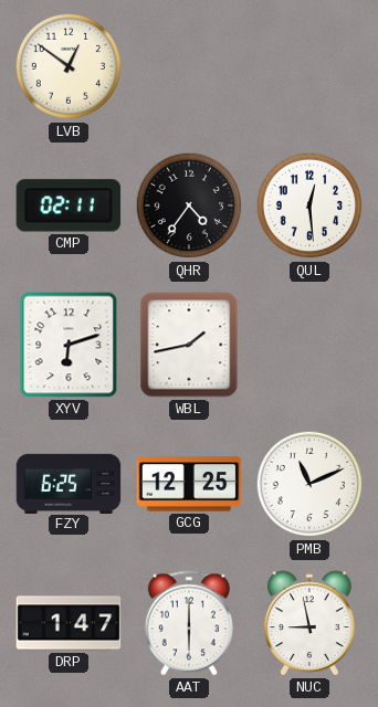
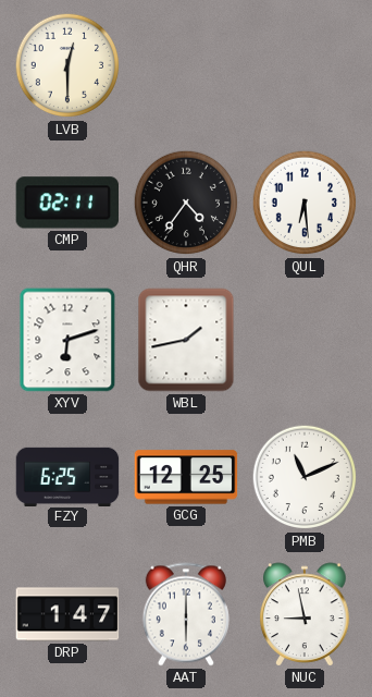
LVB: 12:51 -> 12:30 (67, 65)
QUL: 12:29 -> 6:29 (305, 203)
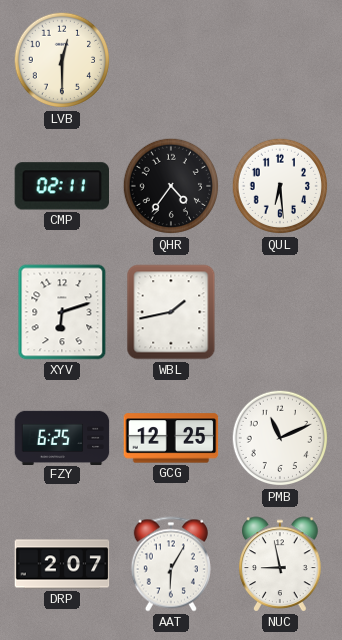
DRP: 1:47 -> 2:07 (62, 564)
AAT: 6:00 -> 6:05 (171, 564)
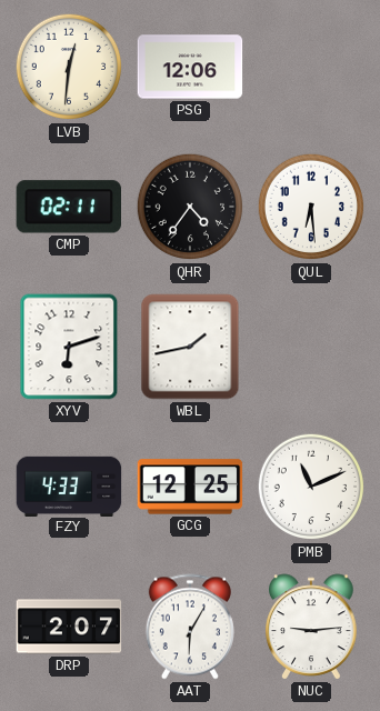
LVB: 12:30 -> 12:31 (69, 67)
PSG: none -> 12:06 (190, 67)
FZY: 6:25 -> 4:33 (69, 485)
NUC: 8:58 -> 9:14 (311, 627)
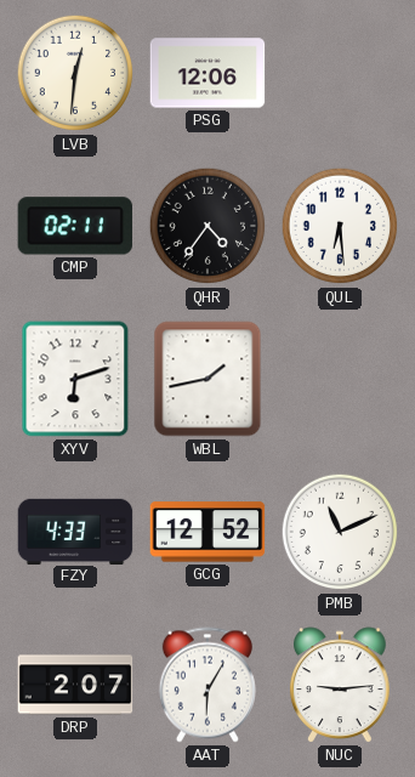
GCG: 12:25 -> 12:52 (207, 532)
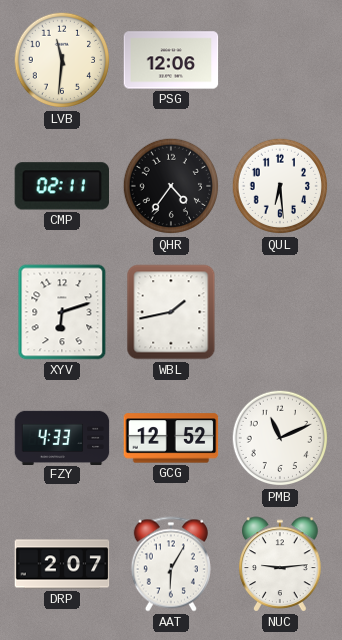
LVB: 12:31 -> 11:31 (62, 60)
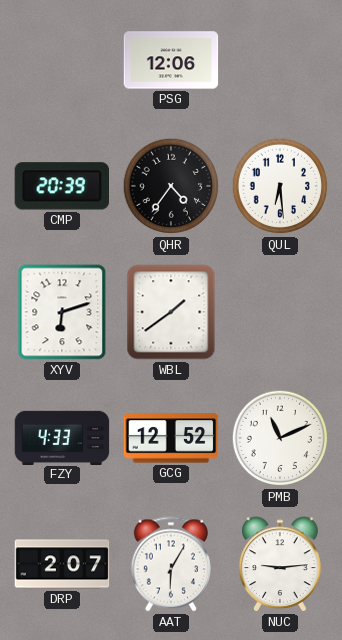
LVB: 11:31 -> none (62, 60)
CMP: 02:11 -> 20:39 (62, 186)
WBL: 1:43 -> 1:39 (171, 312)
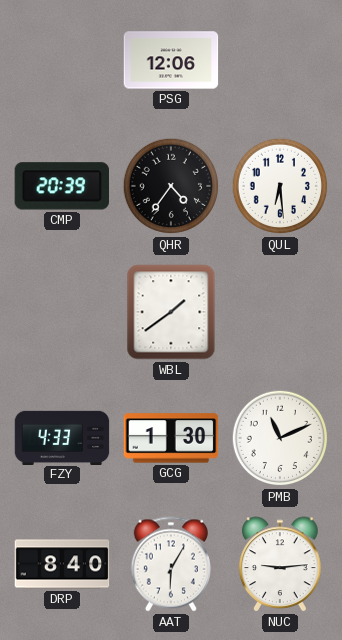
XYV: 6:12 -> none (62, 312)
GCG: 12:52 -> 1:30 (171, 438)
DRP: 2:07 -> 8:40 (62, 564)
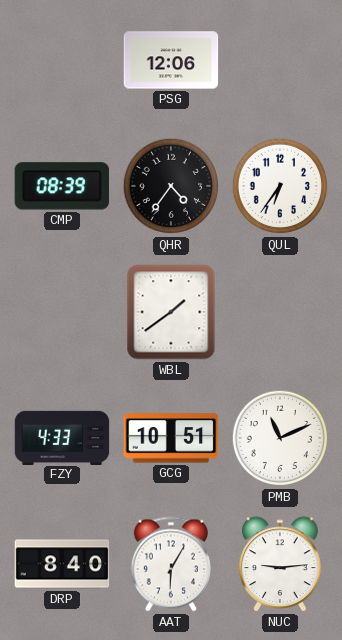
CMP: 20:39 -> 08:39 (62, 186)
QUL: 6:29 -> 6:36 (280, 186)
GCG: 1:30 -> 10:51 (171, 438)
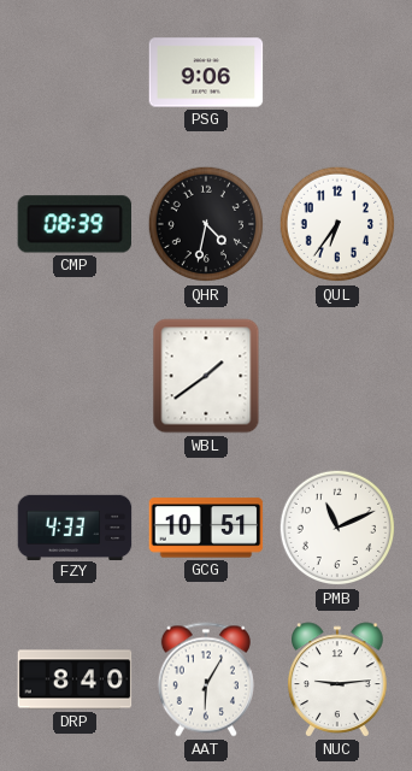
PSG: 12:06 -> 9:06 (206, 72)
QHR: 4:36 -> 4:32 (206, 224)
